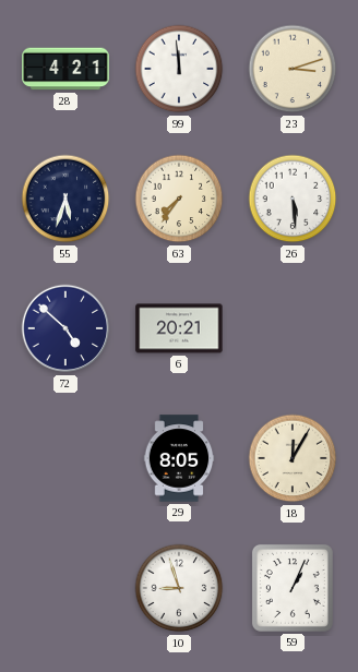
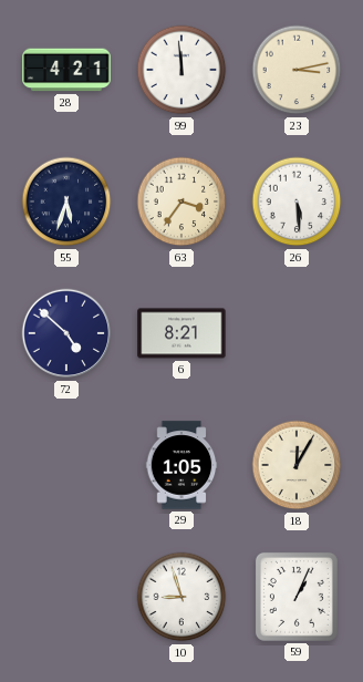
23: 3:12 -> 3:13 (297, 70)
63: 7:36 -> 3:36 (181, 201)
6: 20:21 -> 8:21 (181, 333)
29: 8:05 -> 1:05 (181, 465)
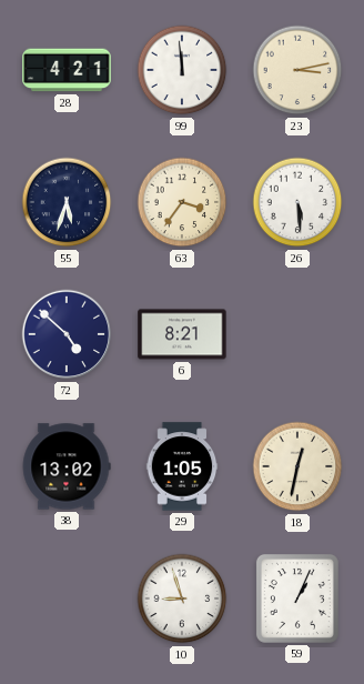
38: none -> 13:02 (67, 466)
18: 12:05 -> 12:32 (297, 466)
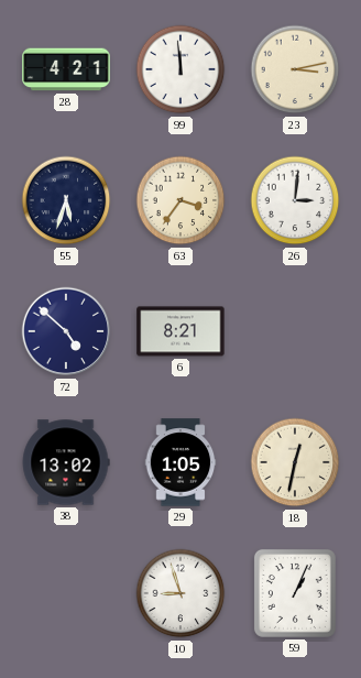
26: 5:29 -> 3:01 (295, 200)
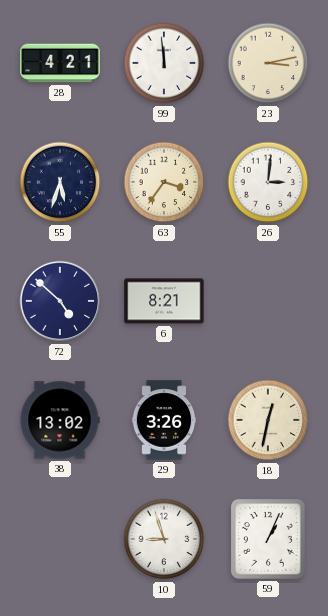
29: 1:05 -> 3:26 (164, 420)
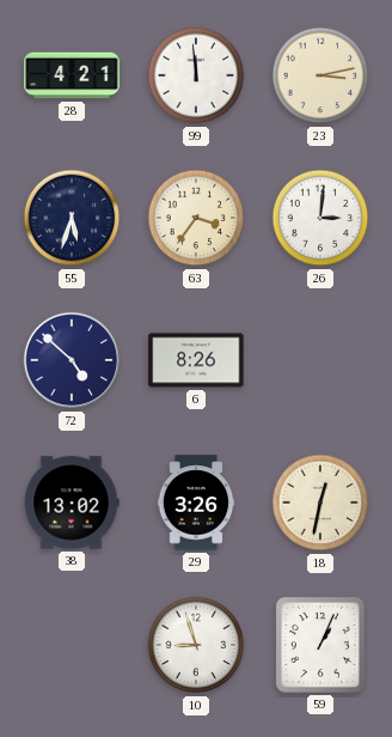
6: 8:21 -> 8:26 (196, 360)
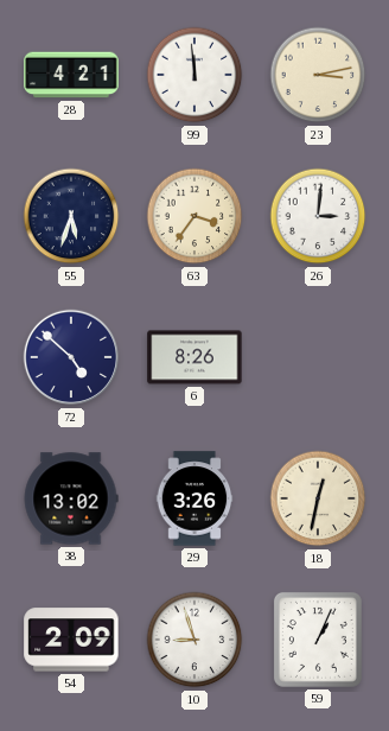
54: none -> 2:09 (71, 640)
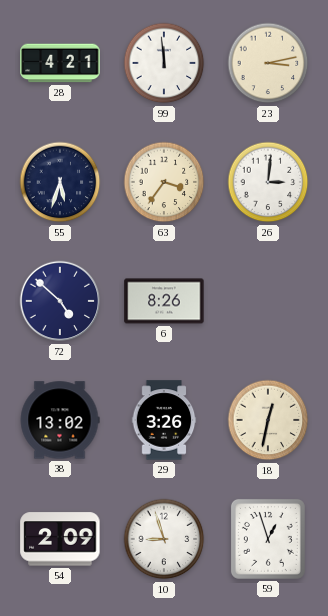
59: 1:04 -> 12:57 (268, 539)
